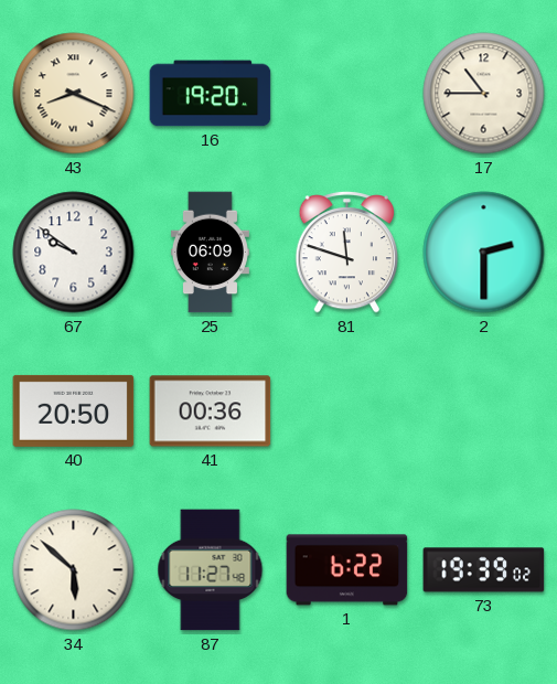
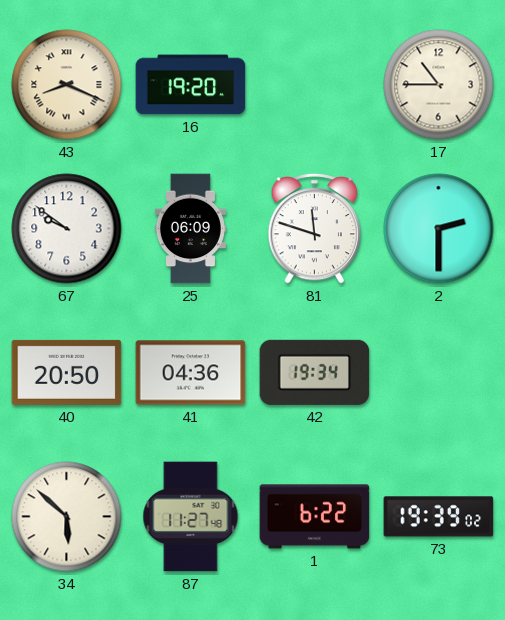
41: 00:36 -> 04:36 (191, 373)
42: none -> 19:34 (315, 372)
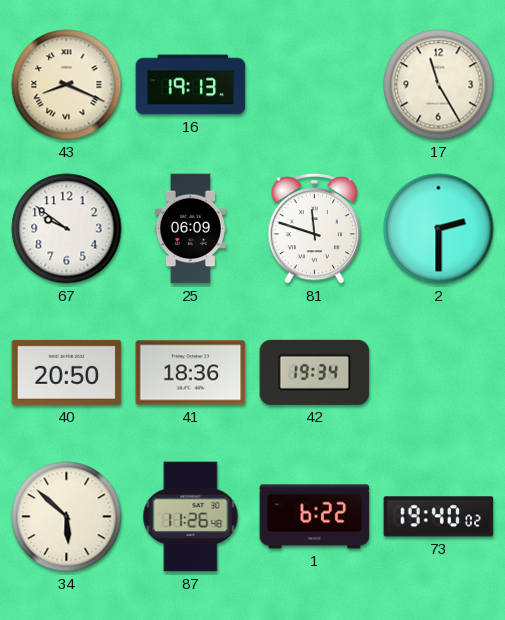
16: 19:20 -> 19:13 (191, 85)
17: 10:45 -> 11:25 (439, 85)
41: 04:36 -> 18:36 (191, 373)
87: 11:27 -> 11:26 (191, 517)
73: 19:39 -> 19:40 (439, 517)
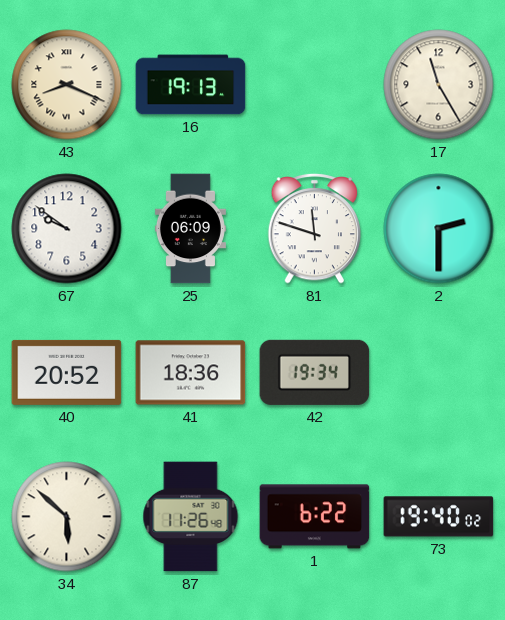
40: 20:50 -> 20:52 (67, 372)
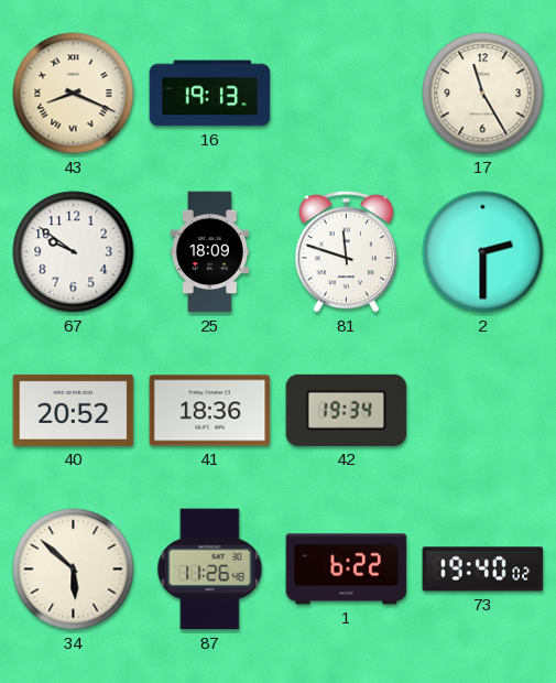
25: 06:09 -> 18:09 (209, 252)
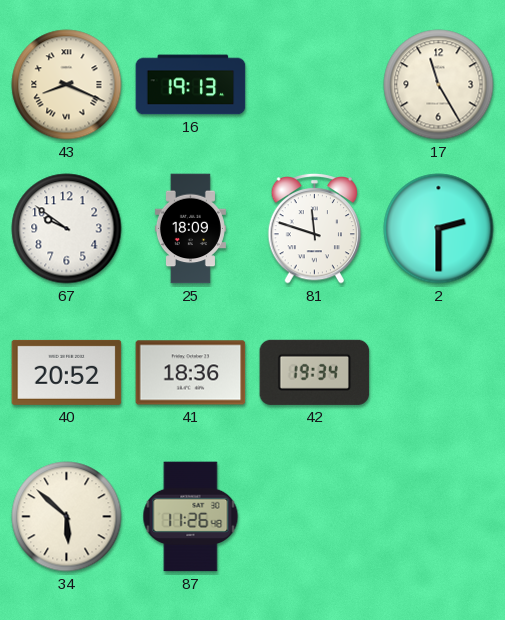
1: 6:22 -> none (347, 570)
73: 19:40 -> none (483, 570)
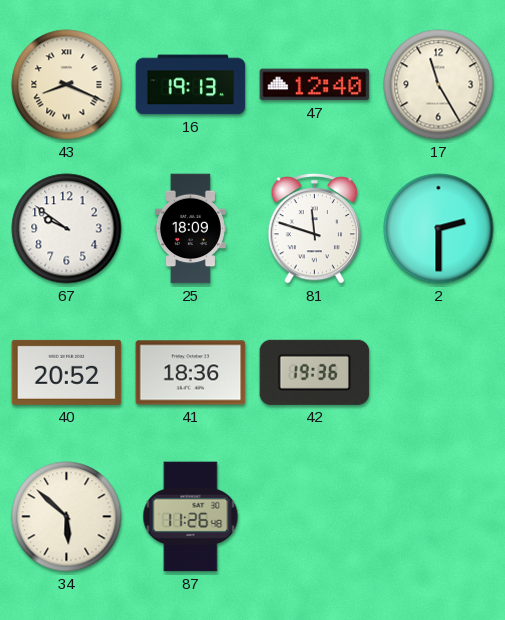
47: none -> 12:40 (315, 85)
42: 19:34 -> 19:36 (315, 372)
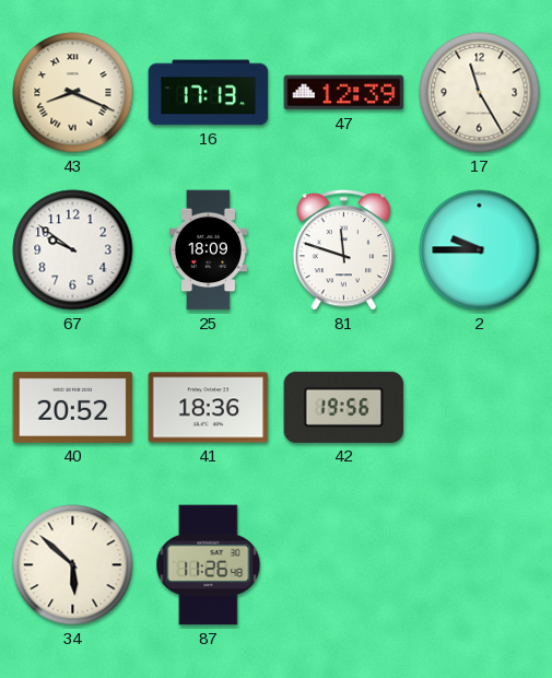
16: 19:13 -> 17:13 (209, 93)
47: 12:40 -> 12:39 (344, 93)
2: 2:30 -> 9:45 (480, 250)
42: 19:36 -> 19:56 (344, 407)
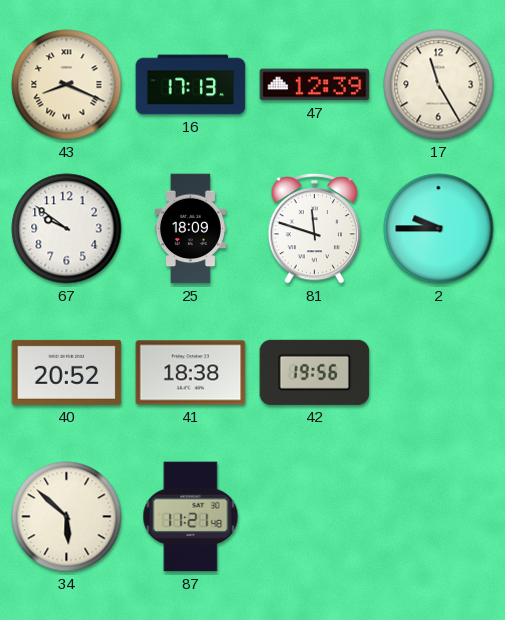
41: 18:36 -> 18:38 (191, 373)
87: 11:26 -> 11:21 (191, 517)
